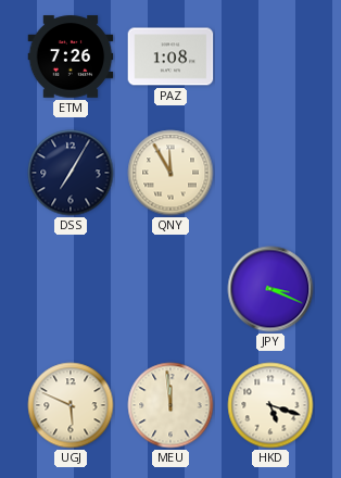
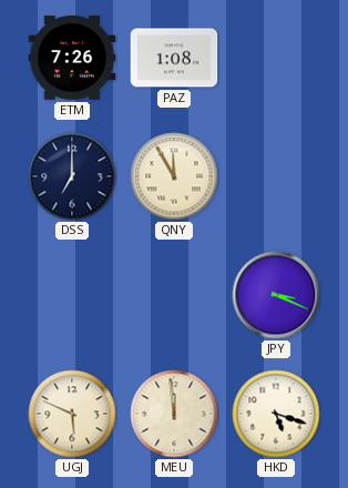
DSS: 7:05 -> 7:00 (72, 176)
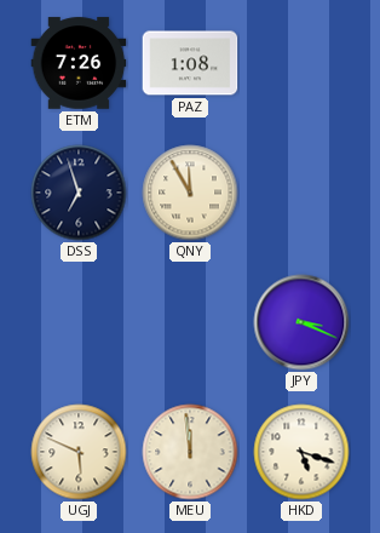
DSS: 7:00 -> 6:57 (79, 193)
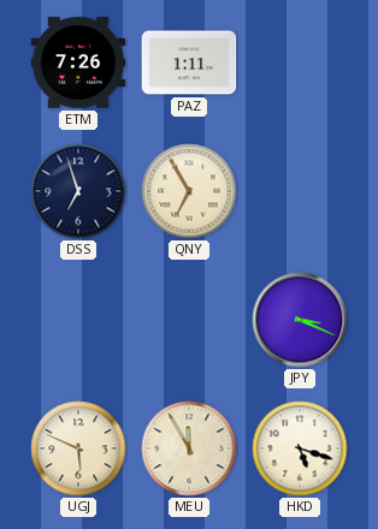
PAZ: 1:08 -> 1:11 (189, 63)
QNY: 11:55 -> 6:55 (189, 191)
MEU: 11:59 -> 11:55 (189, 448)
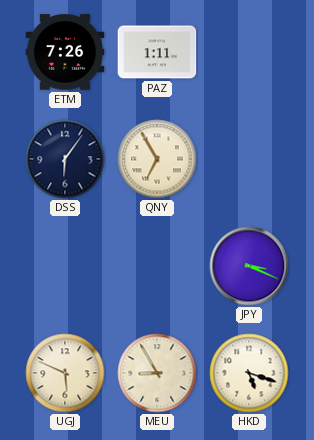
DSS: 6:57 -> 6:06 (65, 159)
MEU: 11:55 -> 8:55 (157, 373)
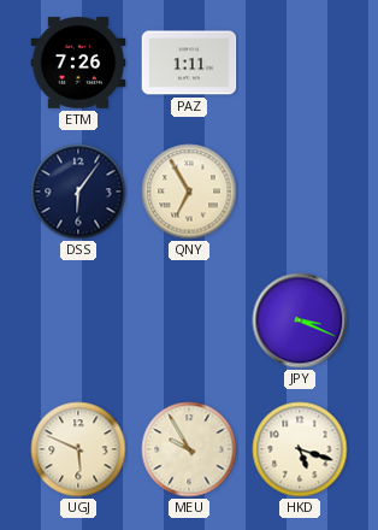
MEU: 8:55 -> 9:55 (189, 449)
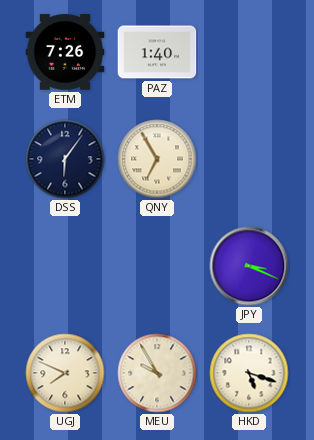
PAZ: 1:11 -> 1:40 (157, 52)
UGJ: 5:49 -> 7:49 (65, 373)
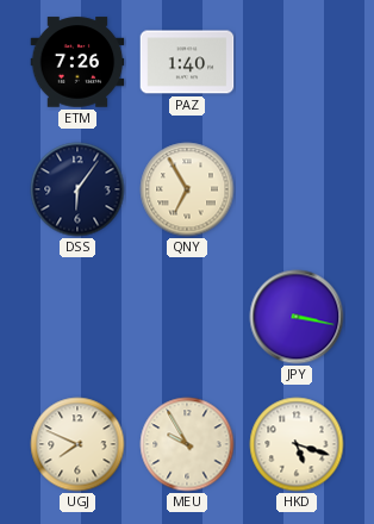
JPY: 3:19 -> 3:17 (297, 317)
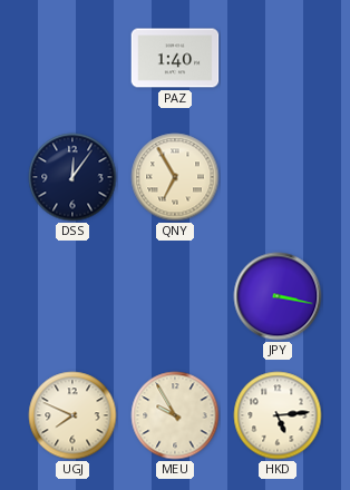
ETM: 7:26 -> none (77, 62)
DSS: 6:06 -> 12:06 (72, 177)
HKD: 5:18 -> 5:14 (278, 415)
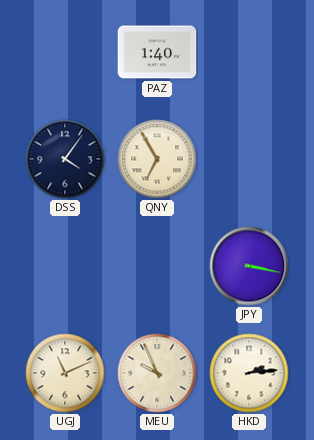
DSS: 12:06 -> 4:06 (65, 159)
UGJ: 7:49 -> 11:11 (65, 373)
MEU: 9:55 -> 9:56 (157, 373)
HKD: 5:14 -> 2:14 (249, 373)
